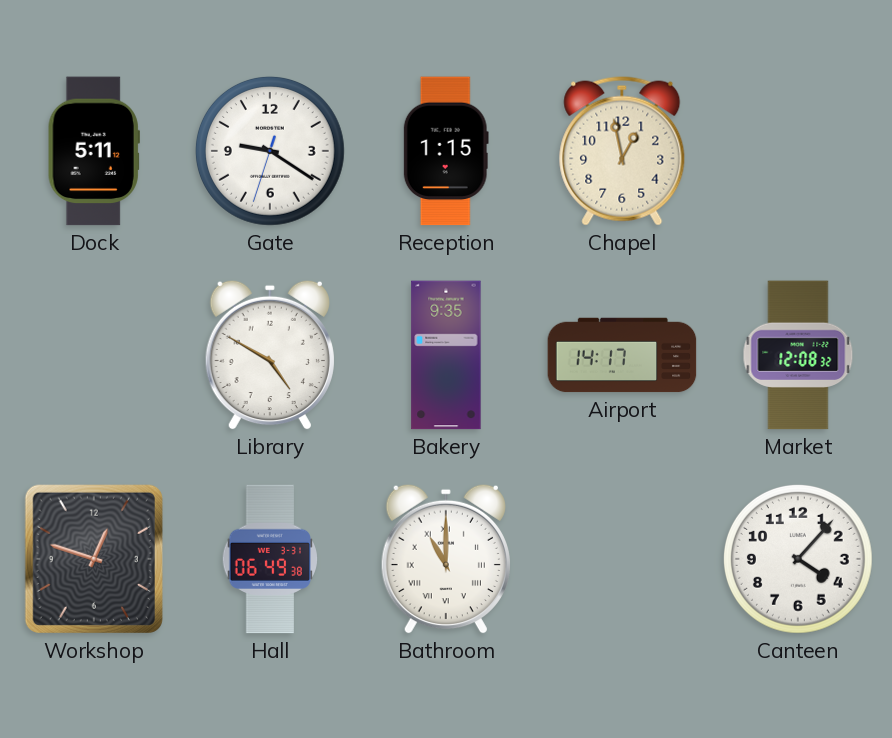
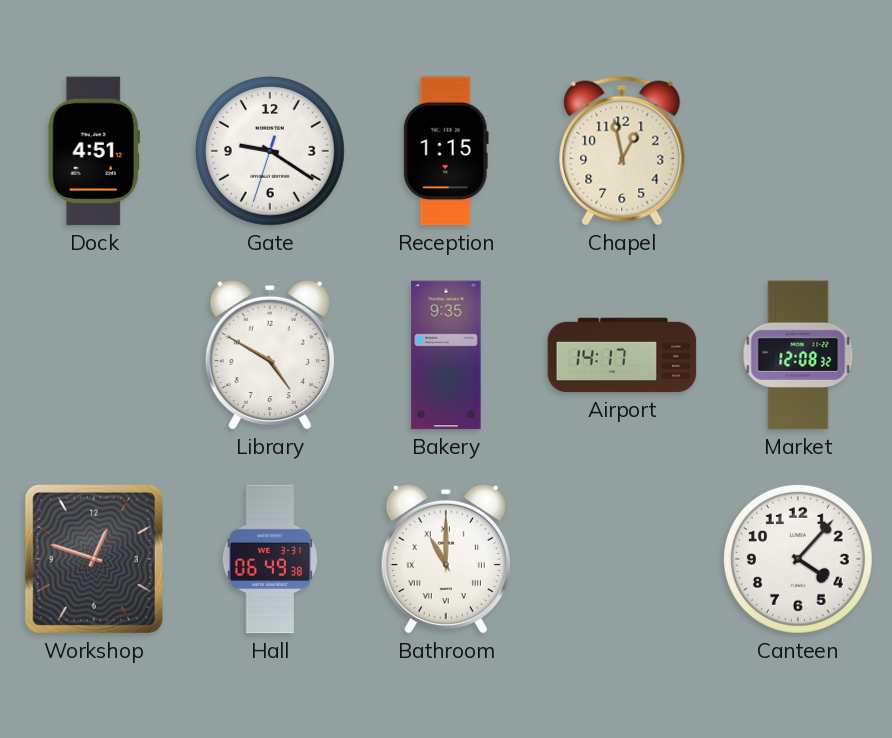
Dock: 5:11 -> 4:51 (94, 151)
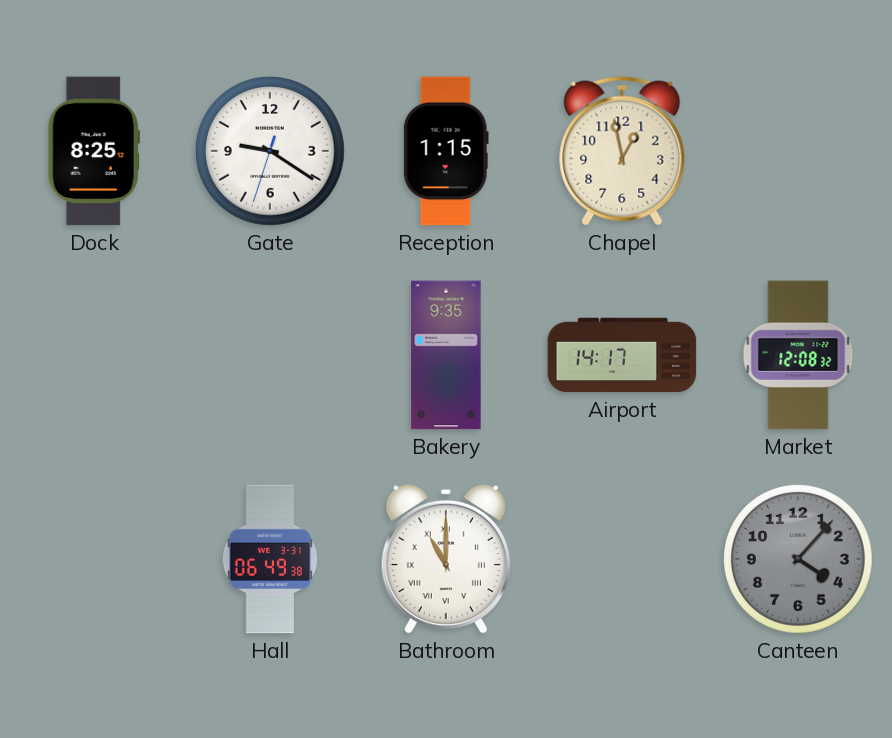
Dock: 4:51 -> 8:25 (94, 151)
Library: 4:50 -> none (270, 355)
Workshop: 12:48 -> none (94, 559)
Canteen dial: white -> grey (798, 559)
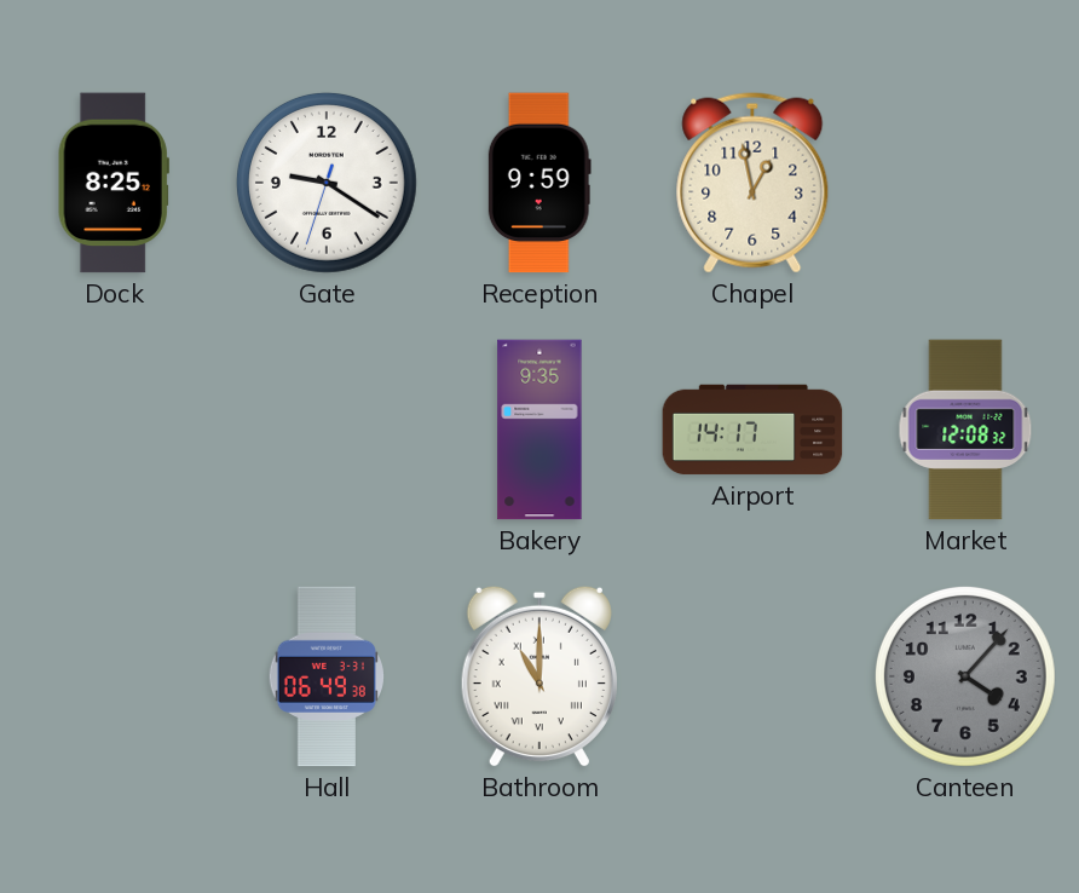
Reception: 1:15 -> 9:59 (539, 183)
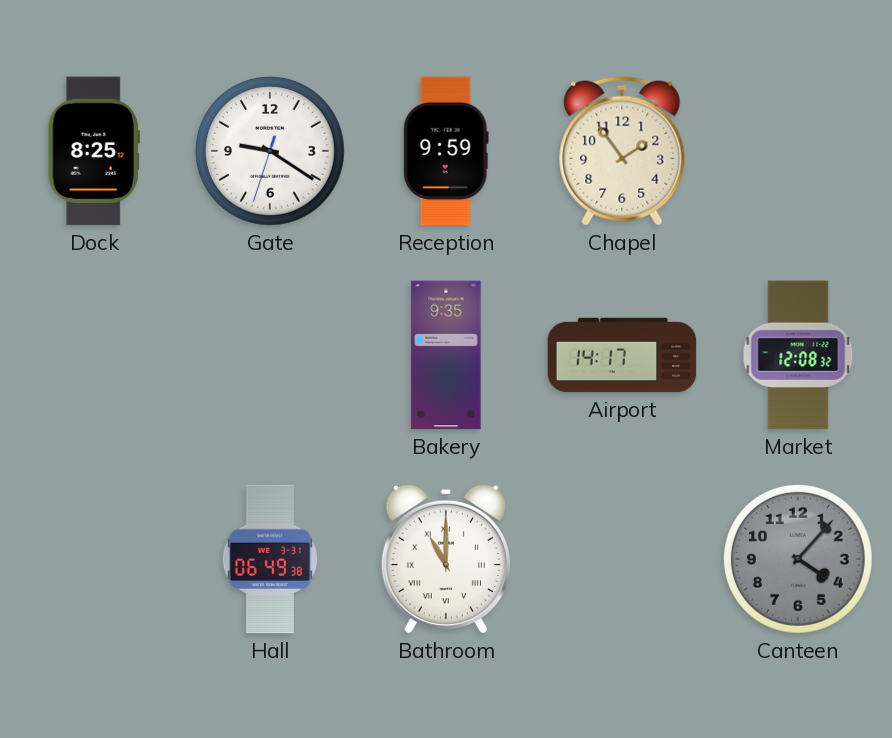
Chapel: 12:58 -> 1:54 (622, 151)
